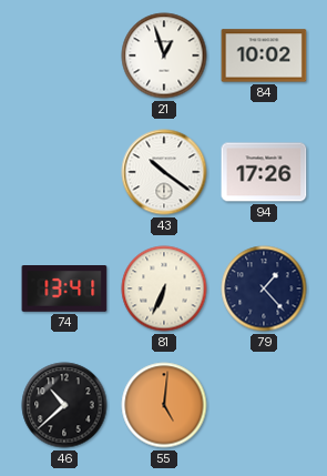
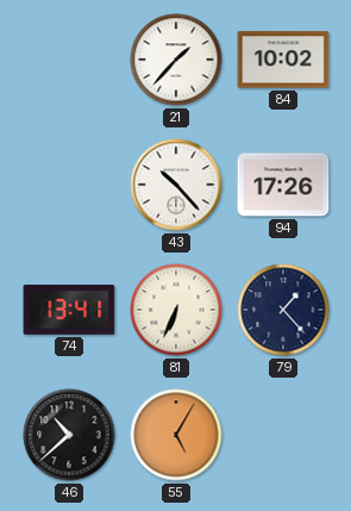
21: 12:57 -> 1:37 (176, 60)
43: 10:21 -> 10:23 (176, 185)
55: 5:01 -> 5:05 (176, 435)
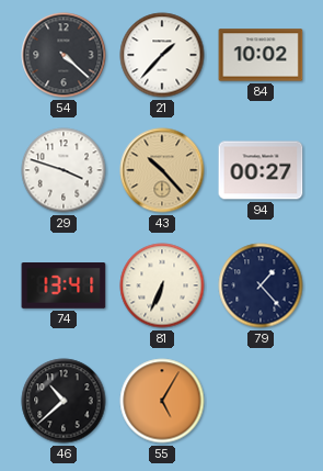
54: none -> 4:22 (64, 55)
29: none -> 3:48 (64, 170)
43 dial: white -> champagne (162, 170)
94: 17:26 -> 00:27 (261, 170)
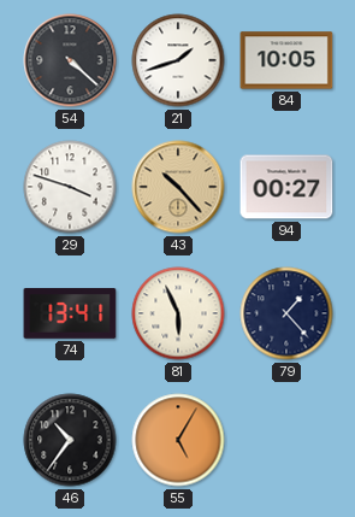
21: 1:37 -> 1:42 (178, 60)
84: 10:02 -> 10:05 (286, 60)
81: 6:34 -> 5:56 (178, 313)
46: 10:38 -> 10:36 (70, 440)
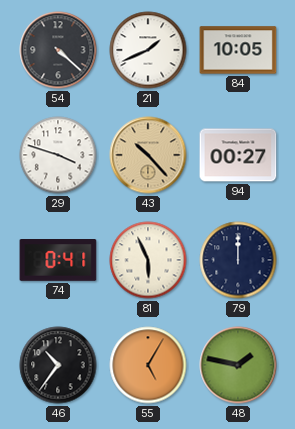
21: 1:42 -> 1:41 (148, 50)
74: 13:41 -> 0:41 (58, 261)
79: 1:23 -> 12:00 (238, 260)
48: none -> 1:47 (238, 365)
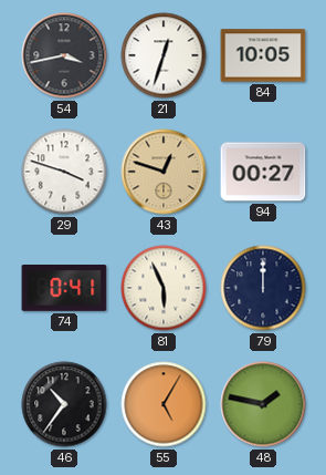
54: 4:22 -> 3:43 (64, 55)
21: 1:41 -> 12:33 (164, 55)
43: 10:23 -> 12:48 (164, 172)
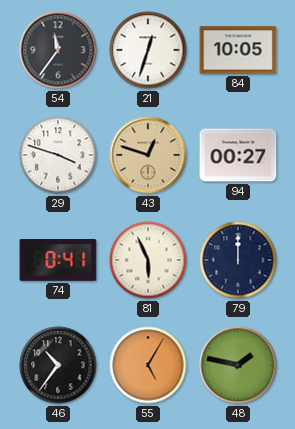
54: 3:43 -> 11:36 (58, 50)
